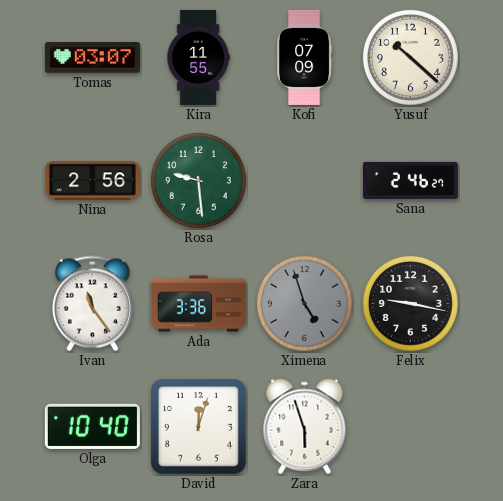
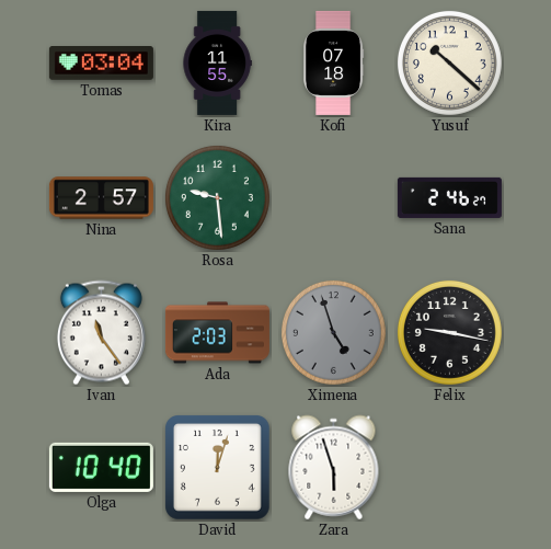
Tomas: 03:07 -> 03:04 (101, 64)
Kofi: 07:09 -> 07:18 (334, 62)
Nina: 2:56 -> 2:57 (101, 198)
Ada: 3:36 -> 2:03 (217, 333)
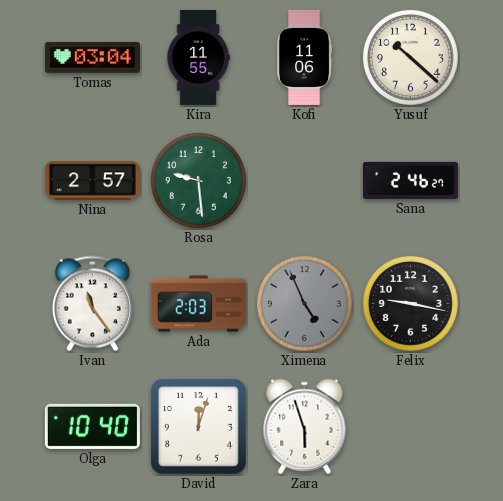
Kofi: 07:18 -> 11:06 (305, 57)
Ximena: 4:57 -> 4:56 (304, 303)
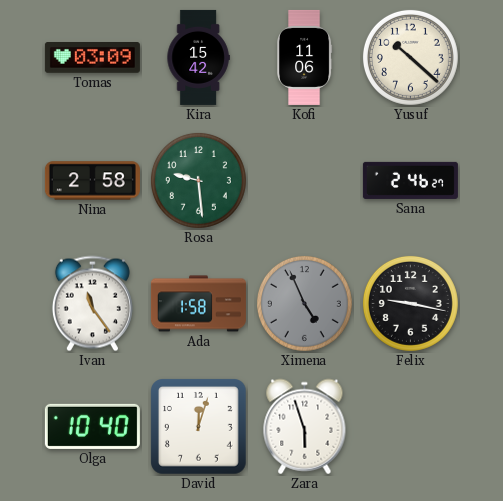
Tomas: 03:04 -> 03:09 (92, 58)
Kira: 11:55 -> 15:42 (198, 57)
Nina: 2:57 -> 2:58 (92, 181)
Ada: 2:03 -> 1:58 (198, 304)
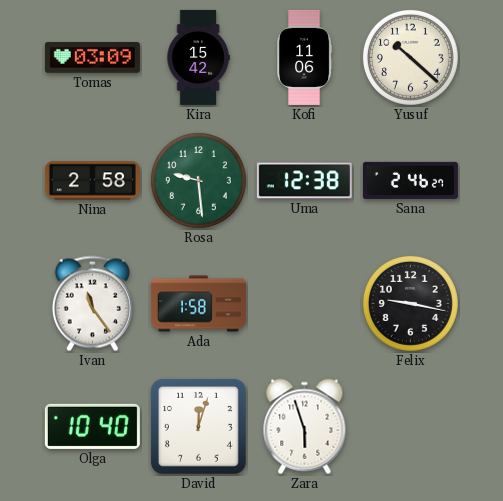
Uma: none -> 12:38 (304, 181)
Ximena: 4:56 -> none (304, 303)
